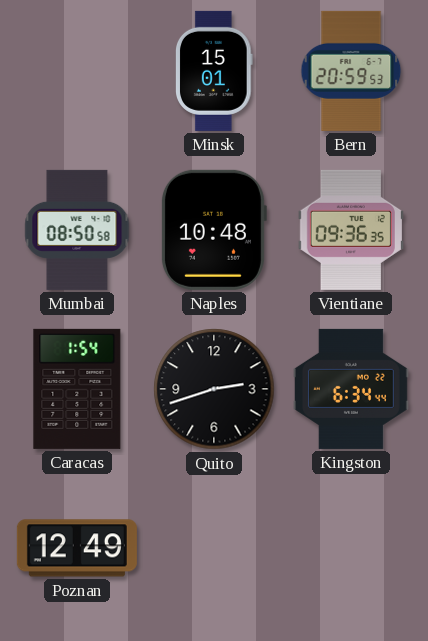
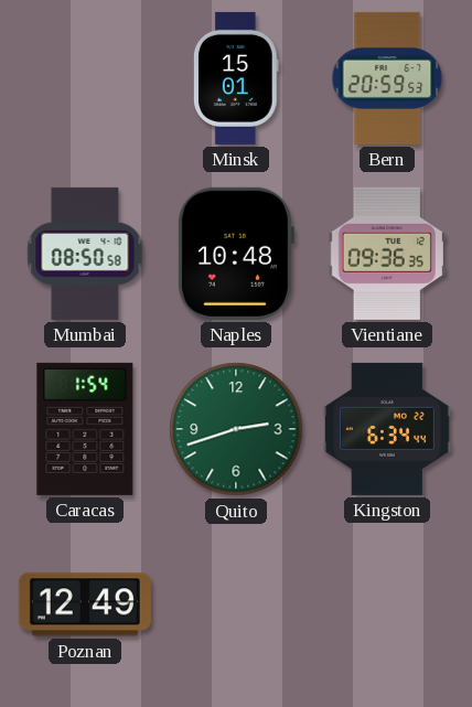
Quito dial: black -> green (236, 429)
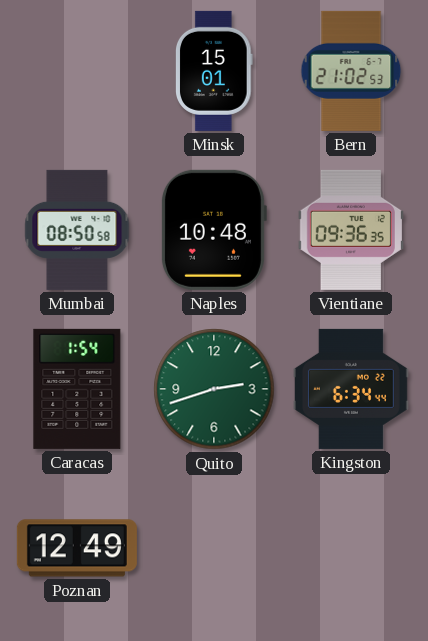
Bern: 20:59 -> 21:02 (351, 71)
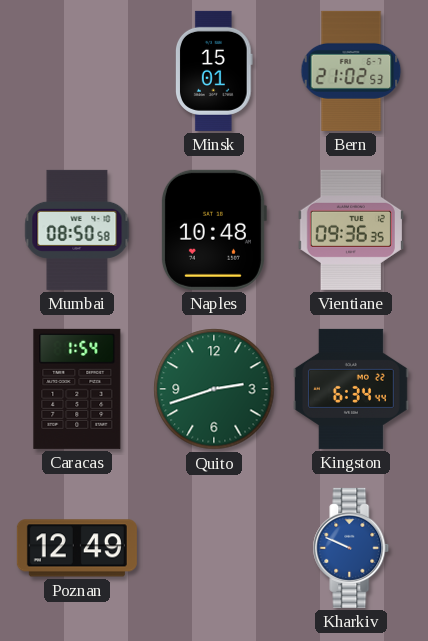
Kharkiv: none -> 9:49 (351, 548)
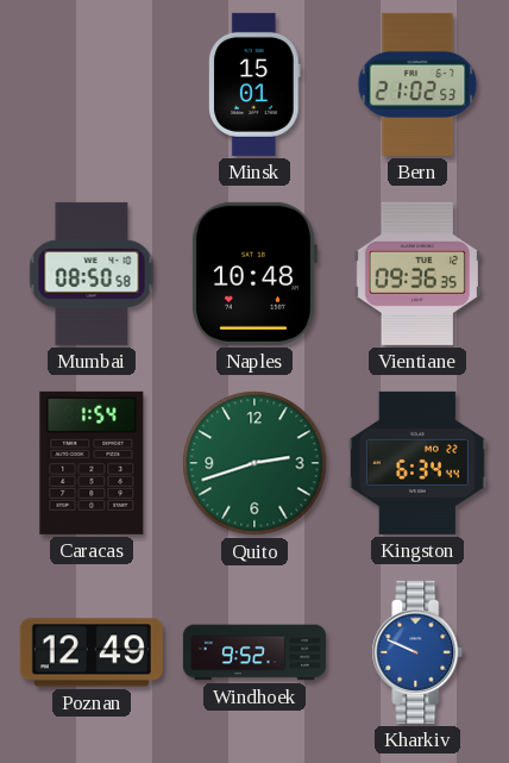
Windhoek: none -> 9:52 (254, 652)
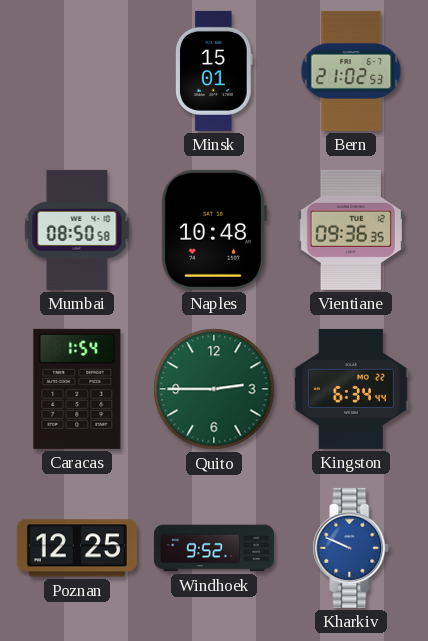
Quito: 2:42 -> 2:45 (214, 389)
Poznan: 12:49 -> 12:25 (77, 548)
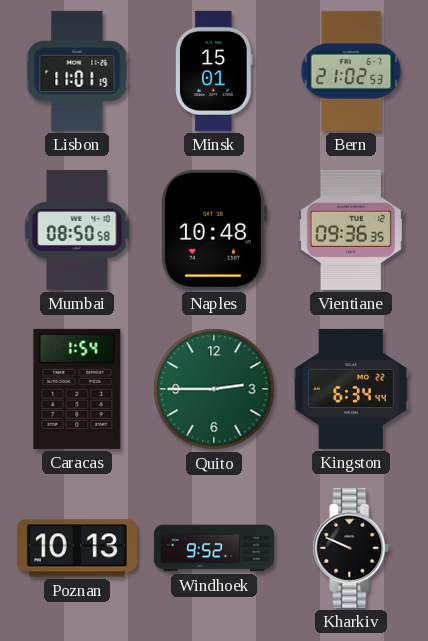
Lisbon: none -> 11:01 (77, 71)
Poznan: 12:25 -> 10:13 (77, 548)
Kharkiv dial: blue -> black (351, 548)
